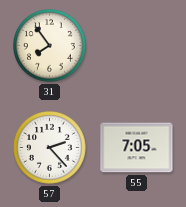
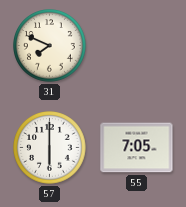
31: 7:54 -> 7:49 (50, 46)
57: 2:23 -> 6:00 (50, 148)
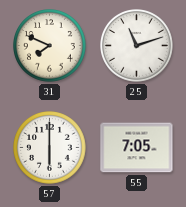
25: none -> 11:12 (137, 46)
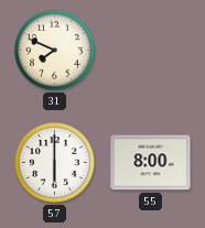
25: 11:12 -> none (137, 46)
55: 7:05 -> 8:00 (151, 163)
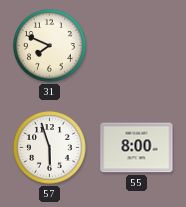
57: 6:00 -> 5:57 (50, 148)
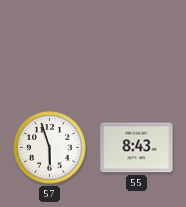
31: 7:49 -> none (50, 46)
55: 8:00 -> 8:43 (137, 148)
